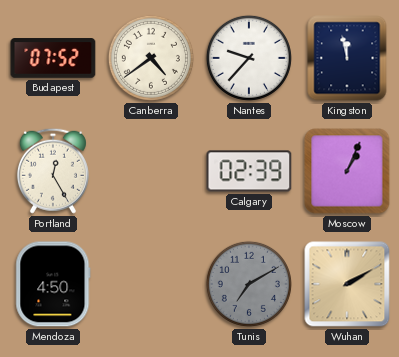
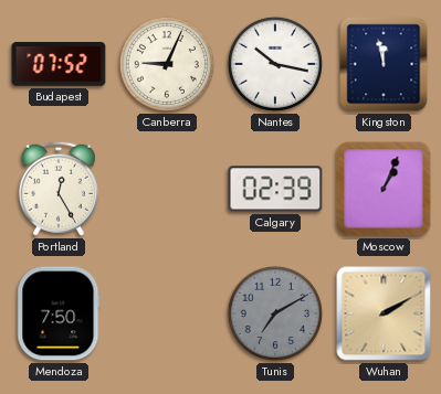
Canberra: 4:39 -> 9:04 (167, 64)
Nantes: 9:37 -> 10:17 (275, 64)
Mendoza: 4:50 -> 7:50 (59, 313)
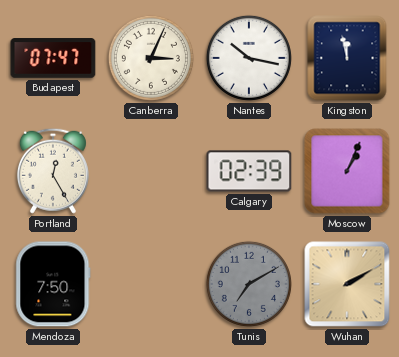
Budapest: 07:52 -> 07:47 (53, 58)
Canberra: 9:04 -> 3:04 (151, 58)
